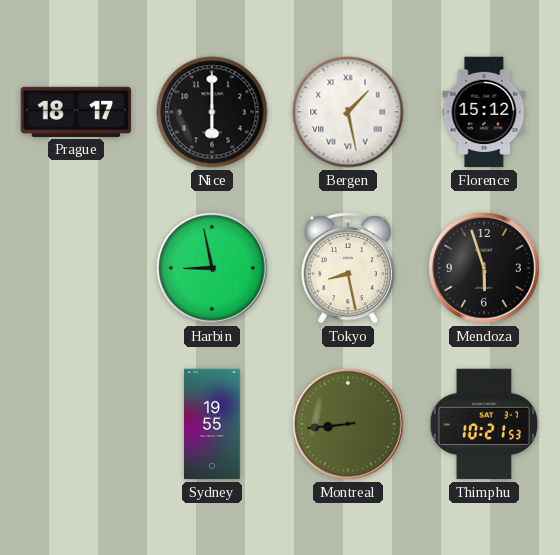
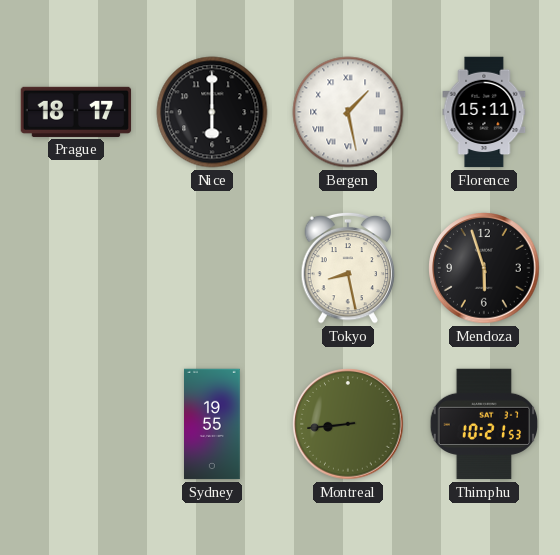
Florence: 15:12 -> 15:11 (484, 112)
Harbin: 8:58 -> none (212, 268)
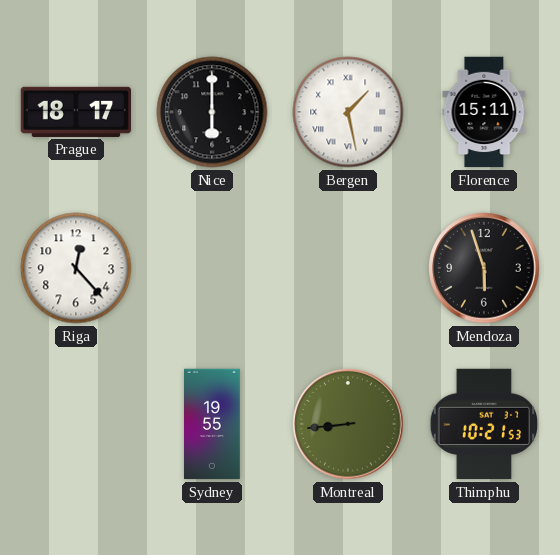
Riga: none -> 12:23 (76, 268)
Tokyo: 8:28 -> none (348, 268)
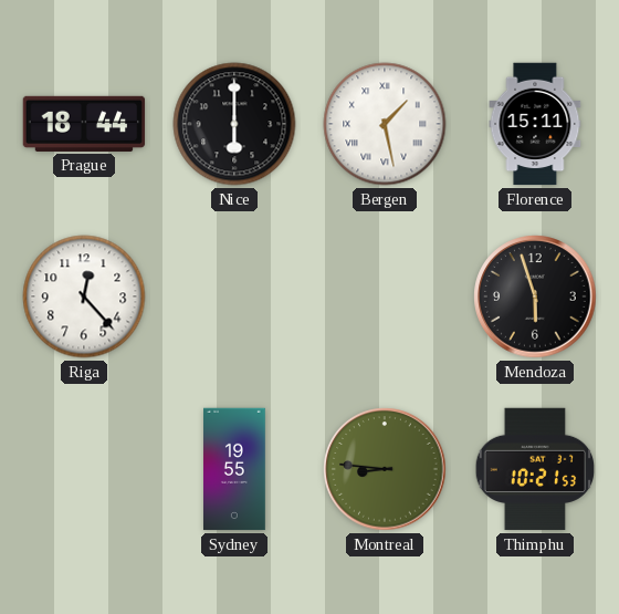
Prague: 18:17 -> 18:44 (84, 124)
Montreal: 8:44 -> 8:46 (385, 469)
